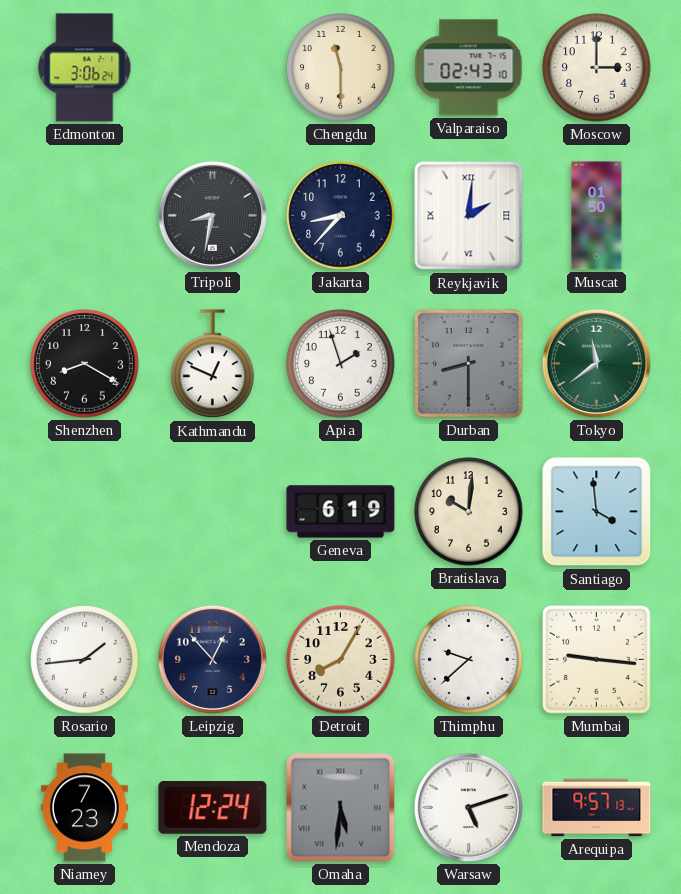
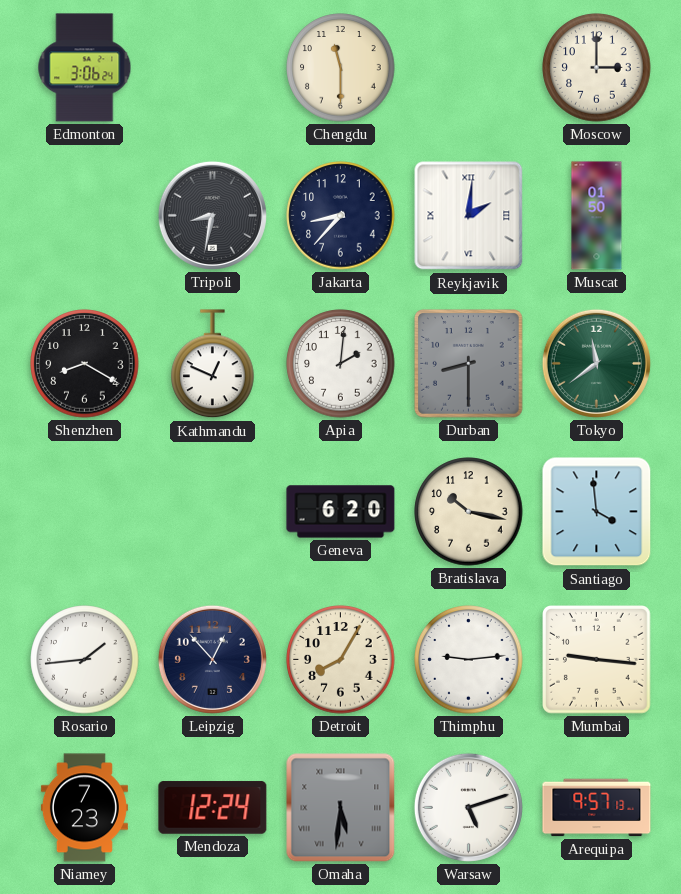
Valparaiso: 02:43 -> none (469, 68)
Apia: 1:57 -> 2:01 (341, 364)
Geneva: 6:19 -> 6:20 (341, 512)
Bratislava: 10:01 -> 10:17 (469, 512)
Thimphu: 9:38 -> 9:14 (469, 660)
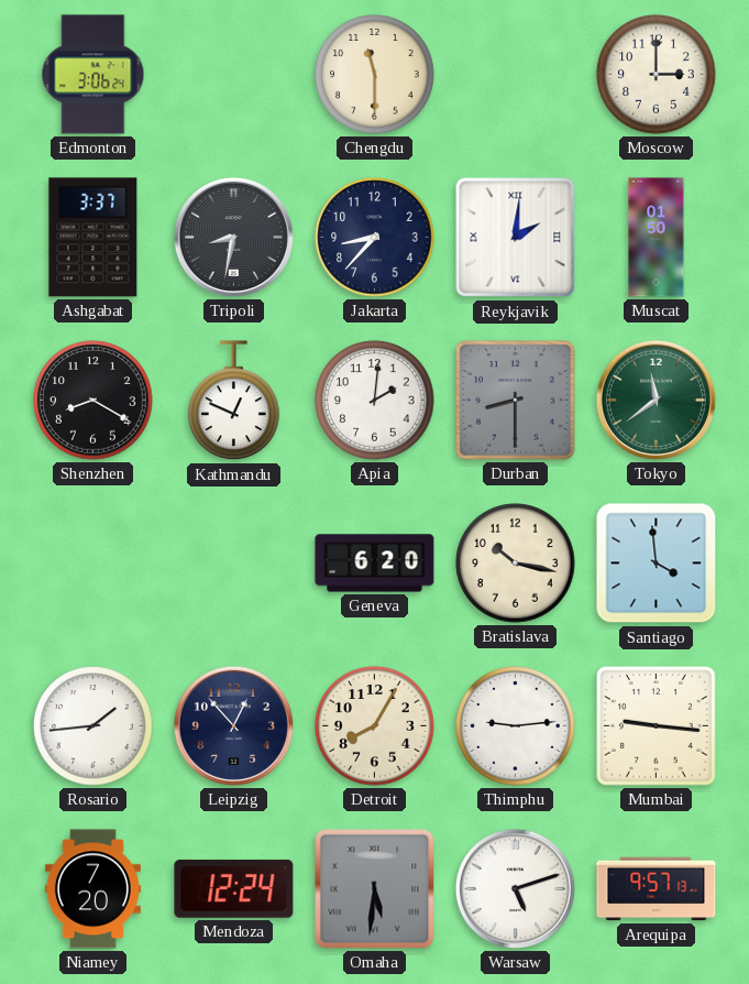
Ashgabat: none -> 3:37 (93, 238)
Niamey: 7:23 -> 7:20 (92, 889)
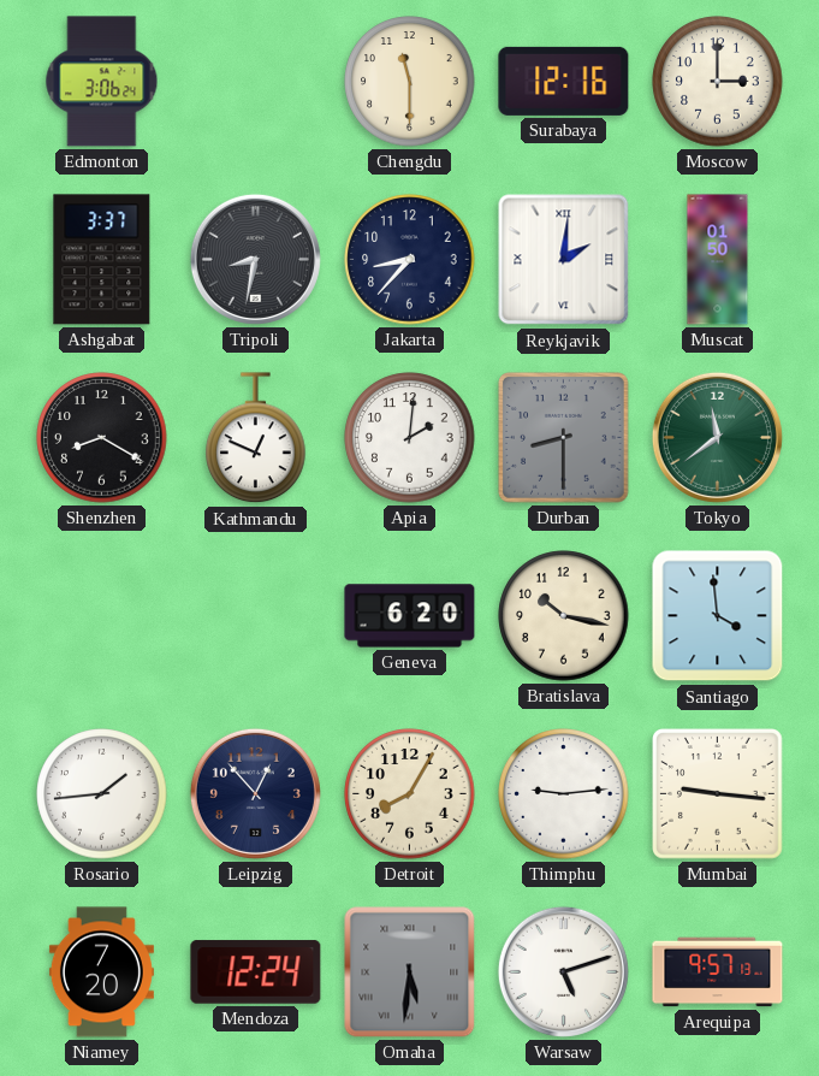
Surabaya: none -> 12:16 (564, 81)
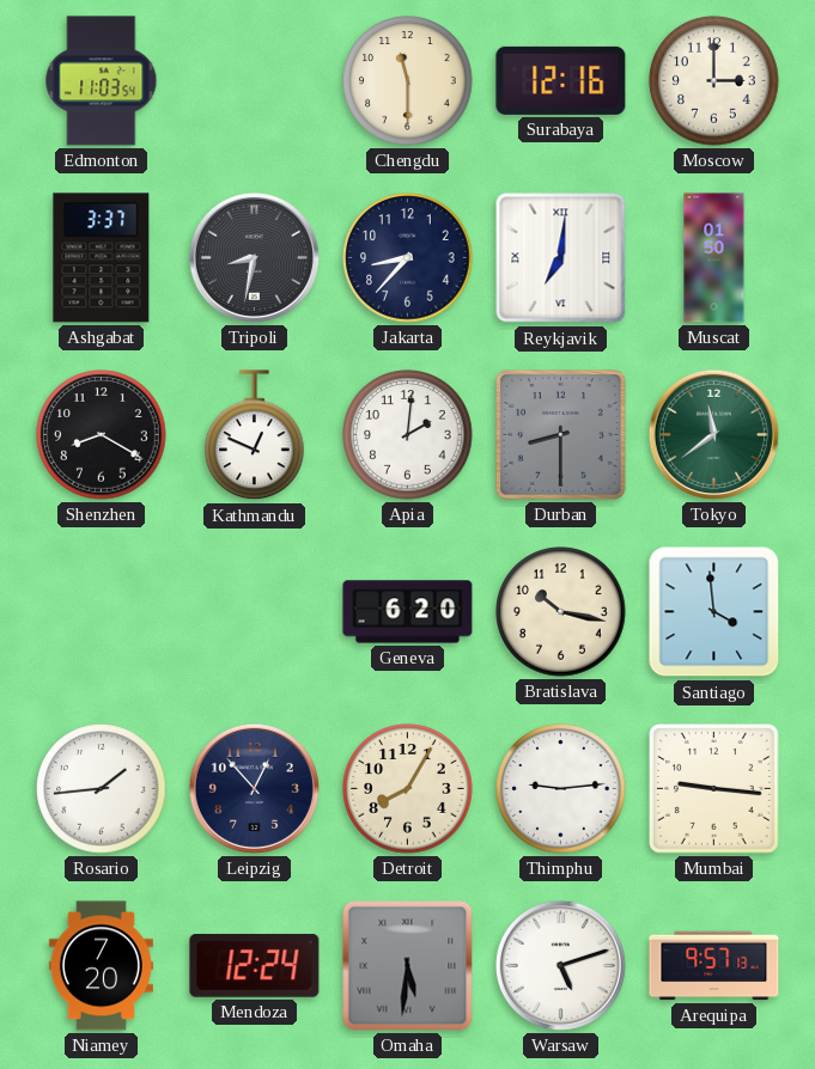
Edmonton: 3:06 -> 11:03 (102, 81)
Reykjavik: 2:01 -> 7:01 (561, 258)
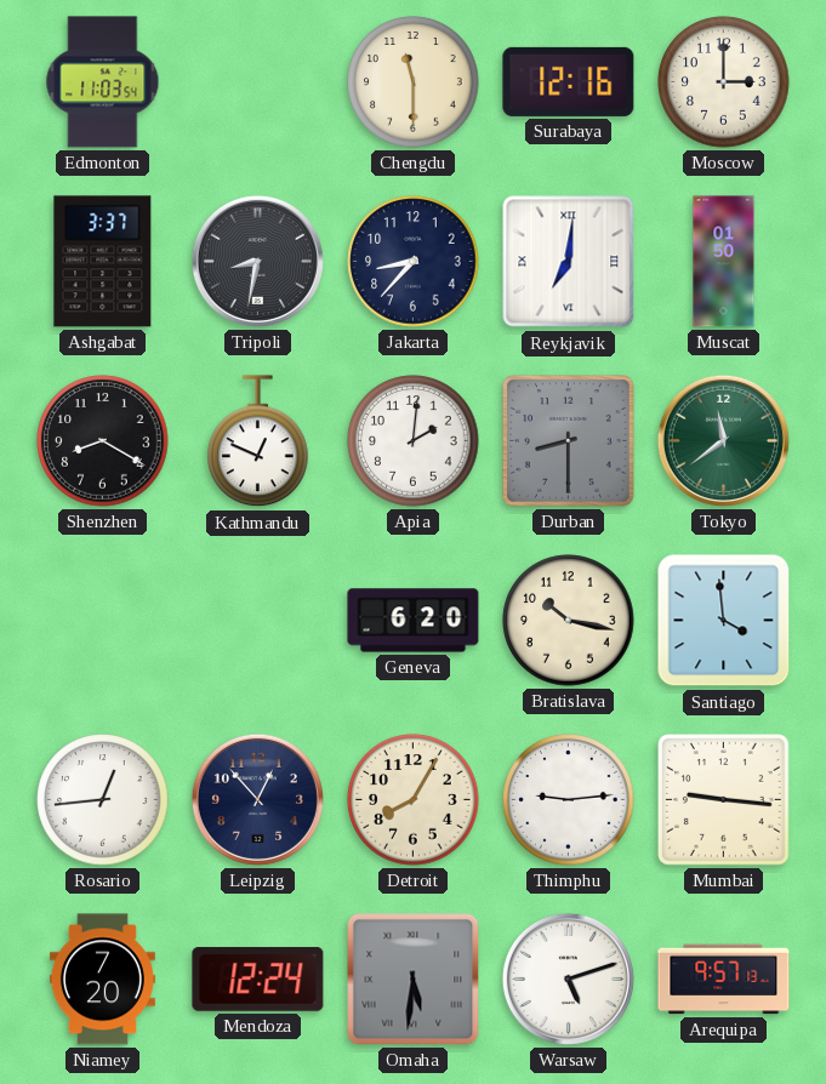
Rosario: 1:44 -> 12:44 (103, 800)
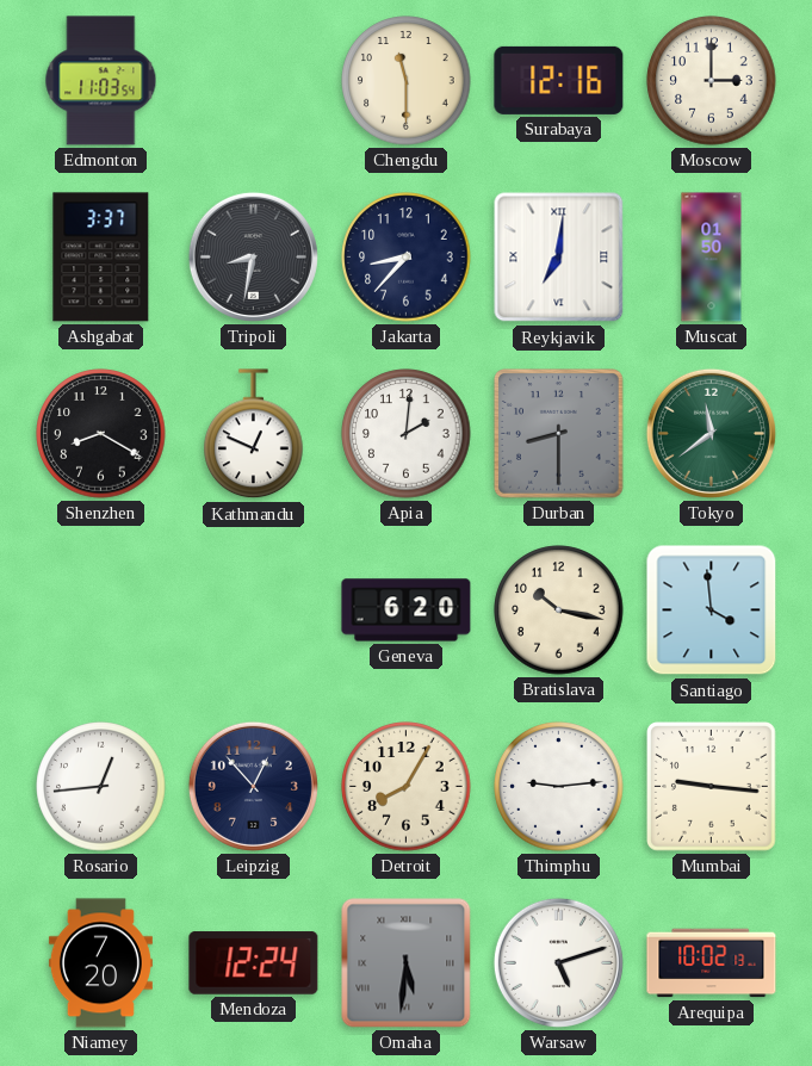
Arequipa: 9:57 -> 10:02 (712, 963)
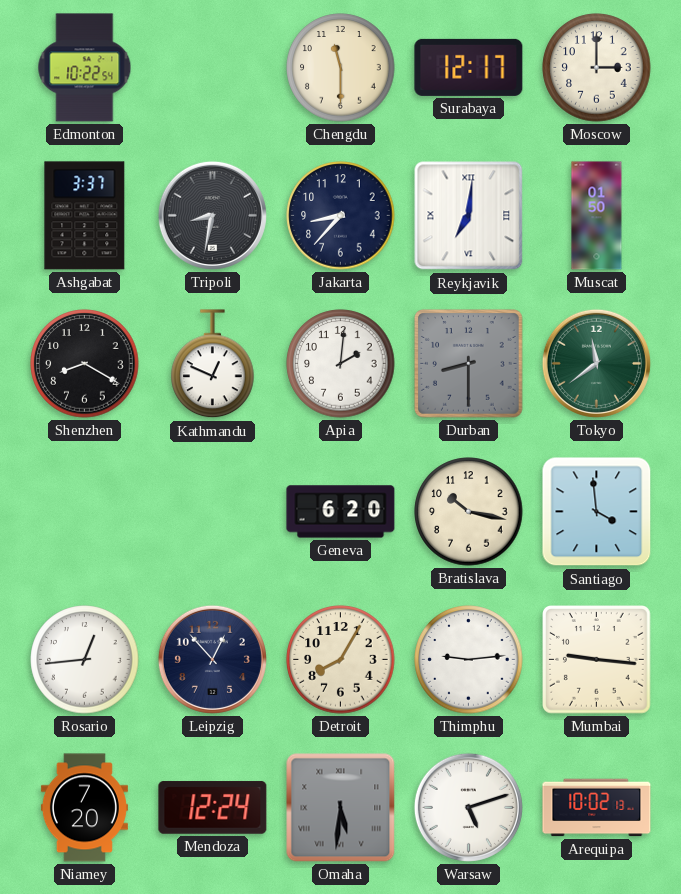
Edmonton: 11:03 -> 10:22 (85, 68)
Surabaya: 12:16 -> 12:17 (469, 67)
